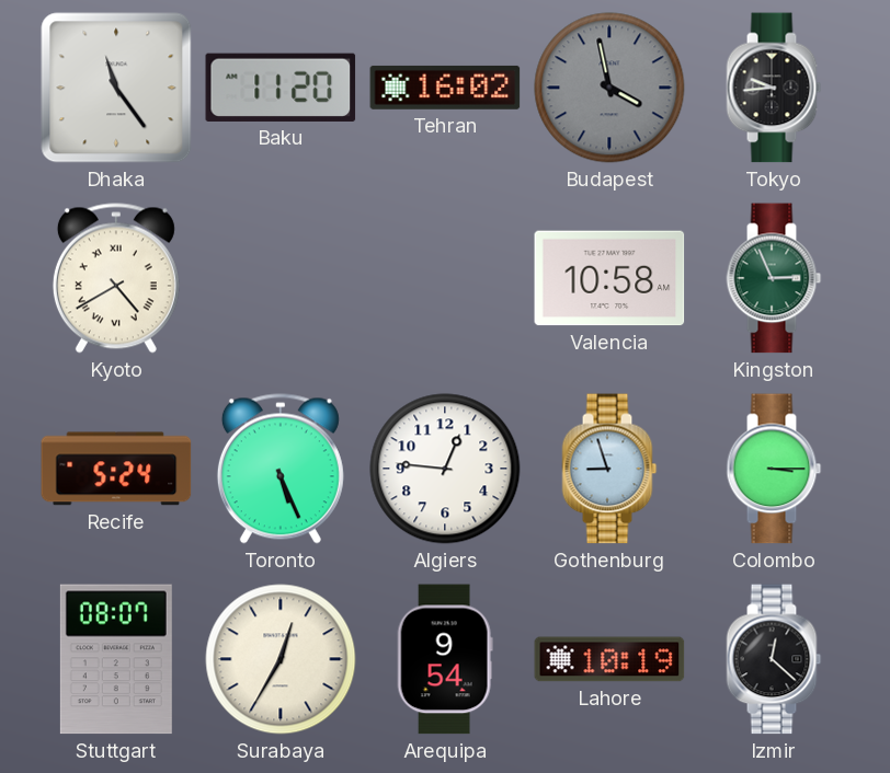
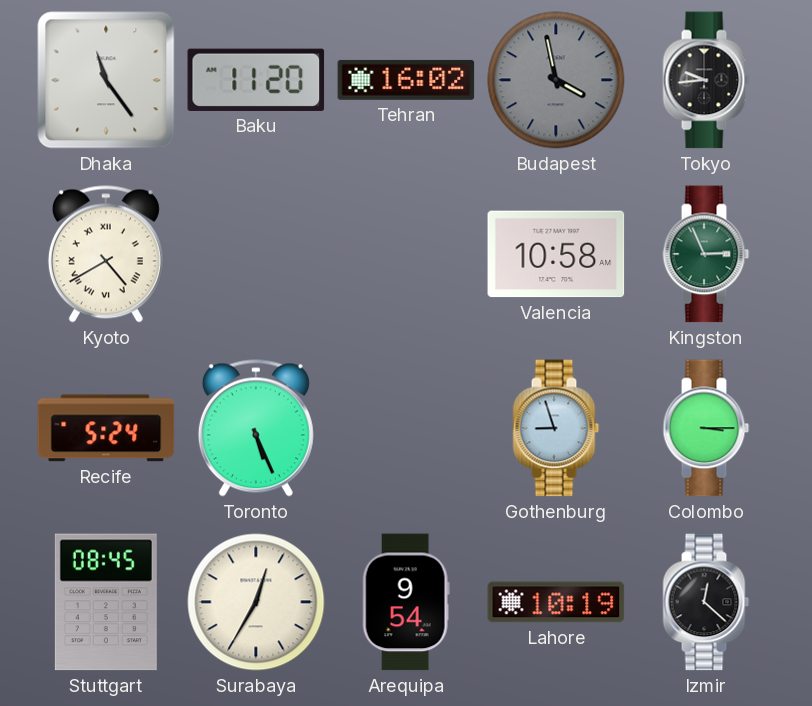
Algiers: 12:46 -> none (445, 469)
Stuttgart: 08:07 -> 08:45 (106, 602)
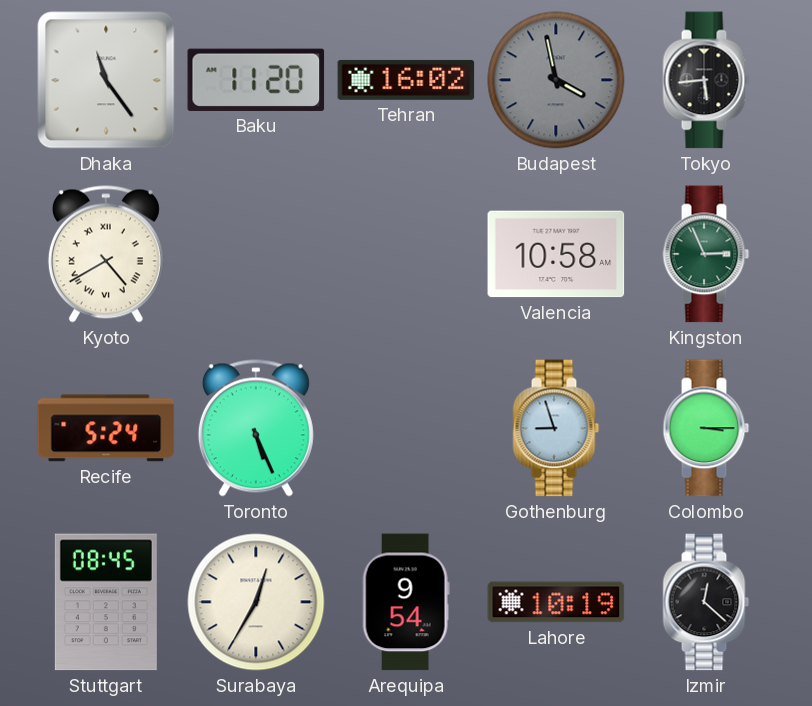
Tokyo: 9:44 -> 5:44 (706, 80)
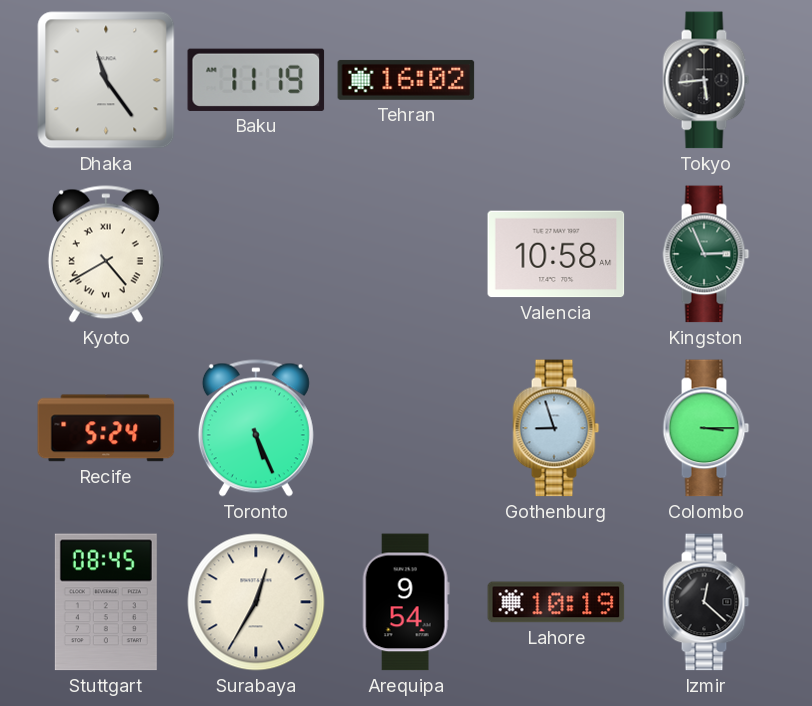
Baku: 11:20 -> 11:19 (256, 80)
Budapest: 3:58 -> none (556, 80)
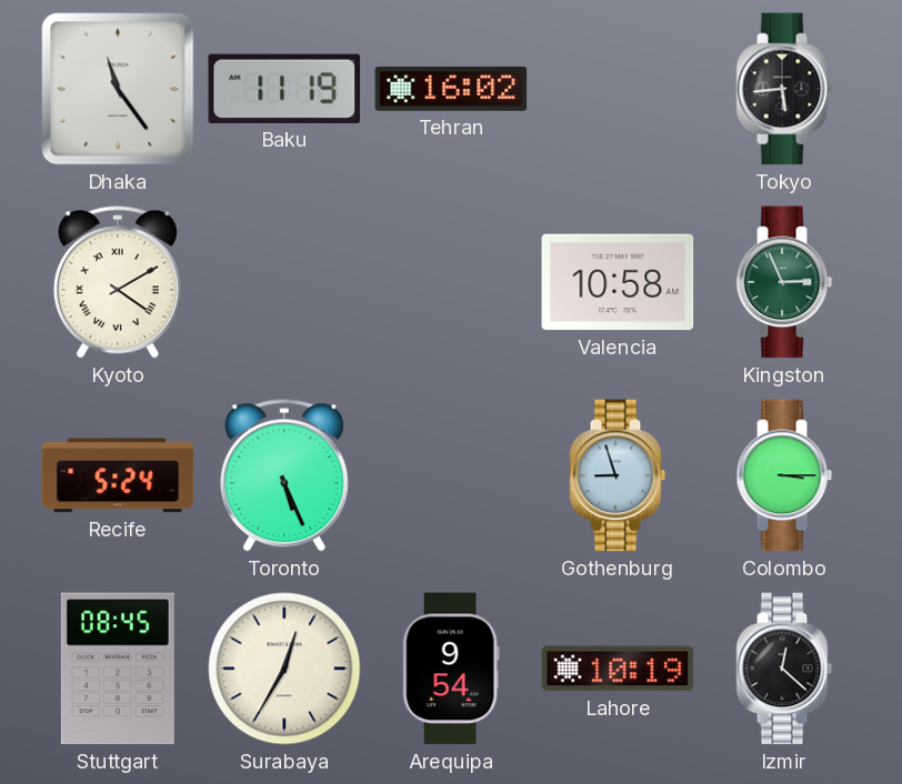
Kyoto: 4:40 -> 4:10 (118, 282)
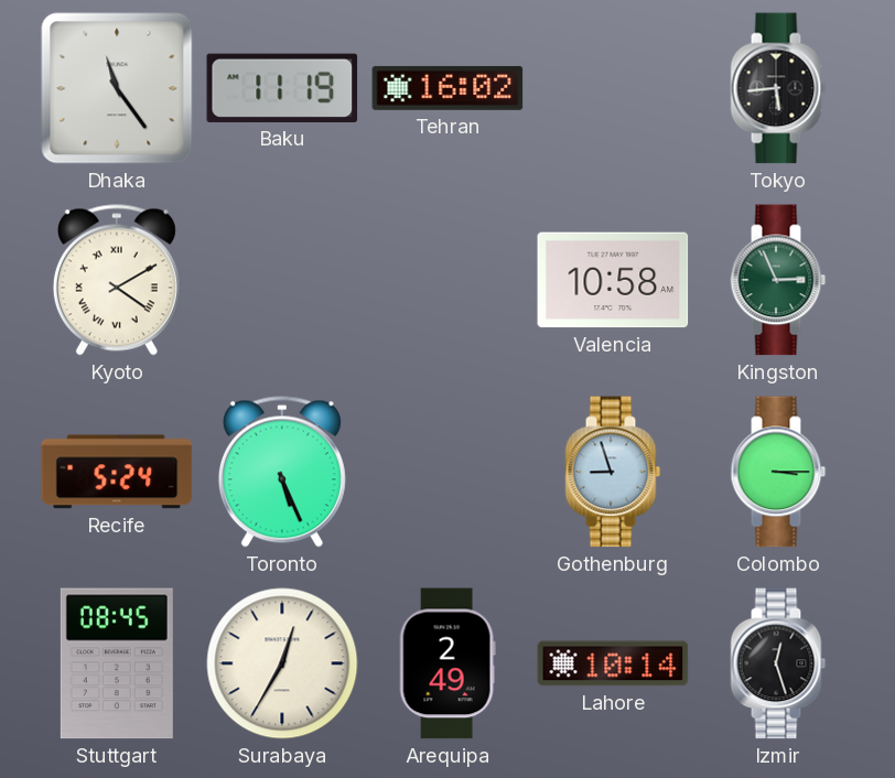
Arequipa: 9:54 -> 2:49 (447, 663)
Lahore: 10:19 -> 10:14 (613, 663)
Izmir: 12:22 -> 12:27 (778, 663)
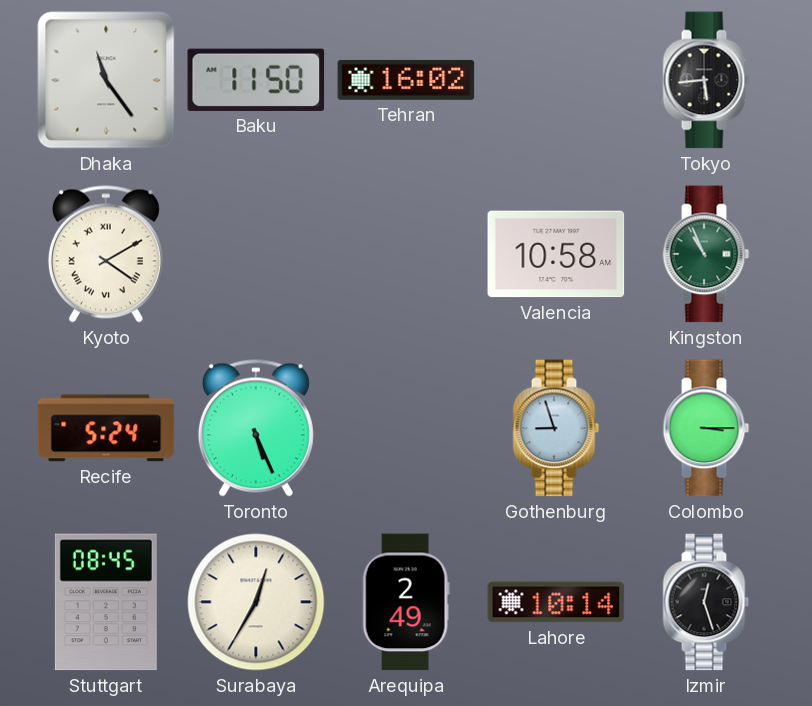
Baku: 11:19 -> 11:50 (256, 80)
Kingston: 2:56 -> 10:56 (706, 254)
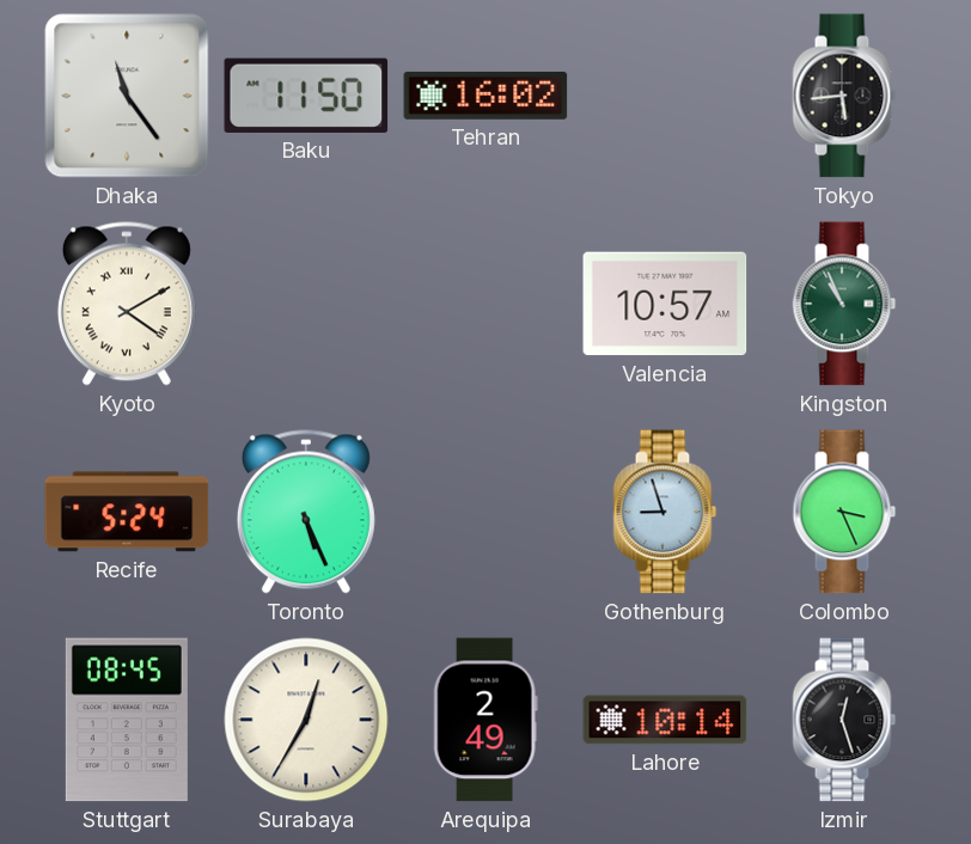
Valencia: 10:58 -> 10:57 (665, 304)
Colombo: 3:15 -> 3:26 (844, 512)
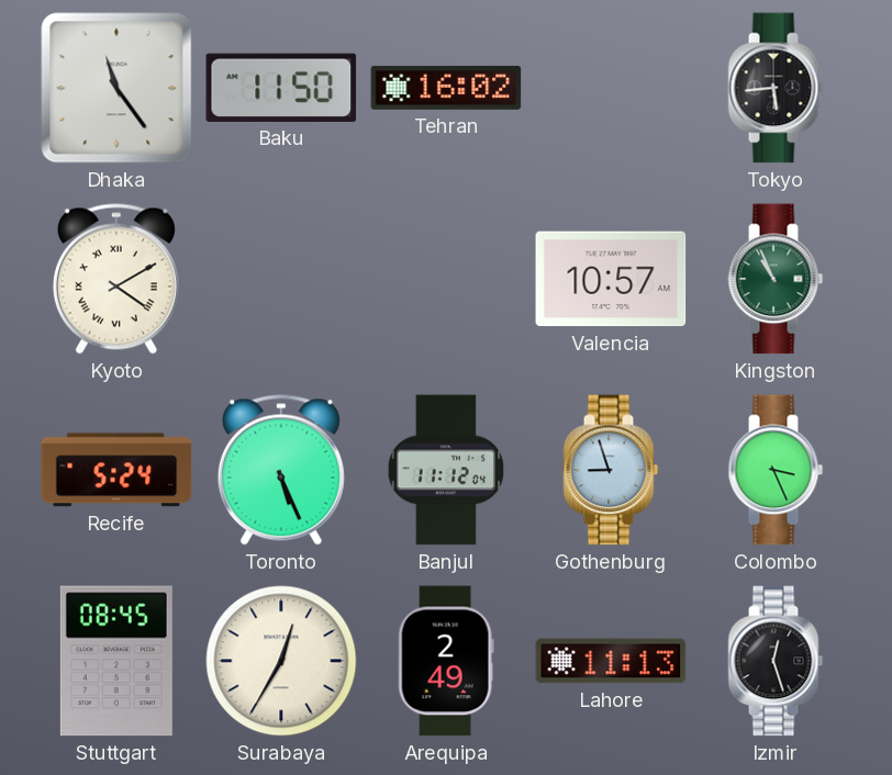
Banjul: none -> 11:12 (446, 470)
Lahore: 10:14 -> 11:13 (611, 661)
